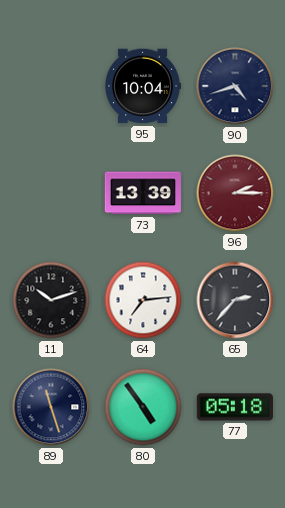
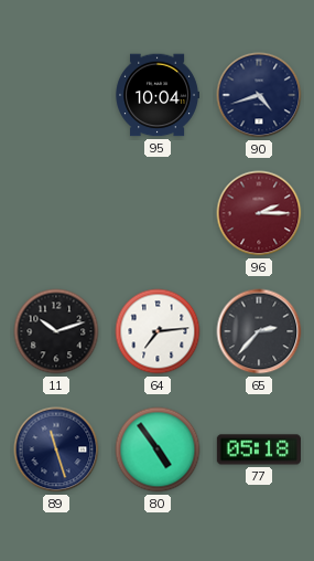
73: 13:39 -> none (143, 193)
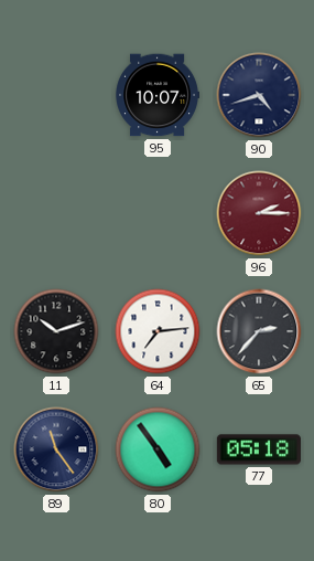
95: 10:04 -> 10:07 (156, 95)
89: 11:27 -> 11:24 (56, 449)
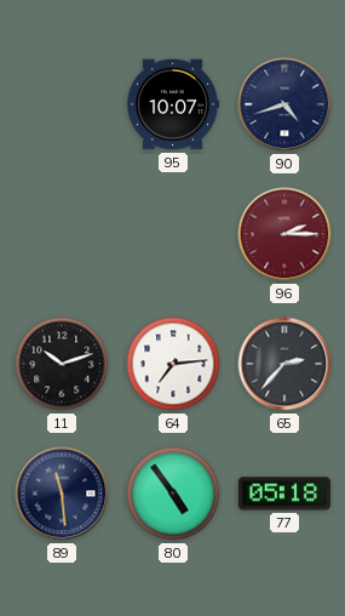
89: 11:24 -> 11:29 (62, 494)
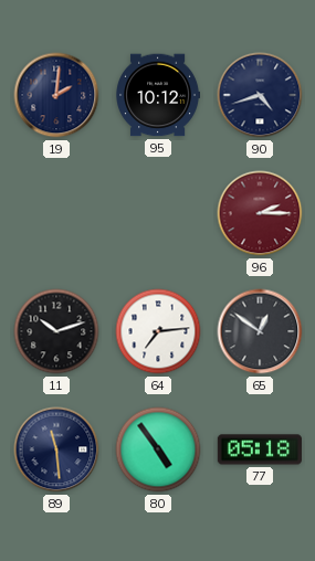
19: none -> 2:01 (56, 95)
95: 10:07 -> 10:12 (157, 95)
65: 2:37 -> 12:51 (260, 331)
